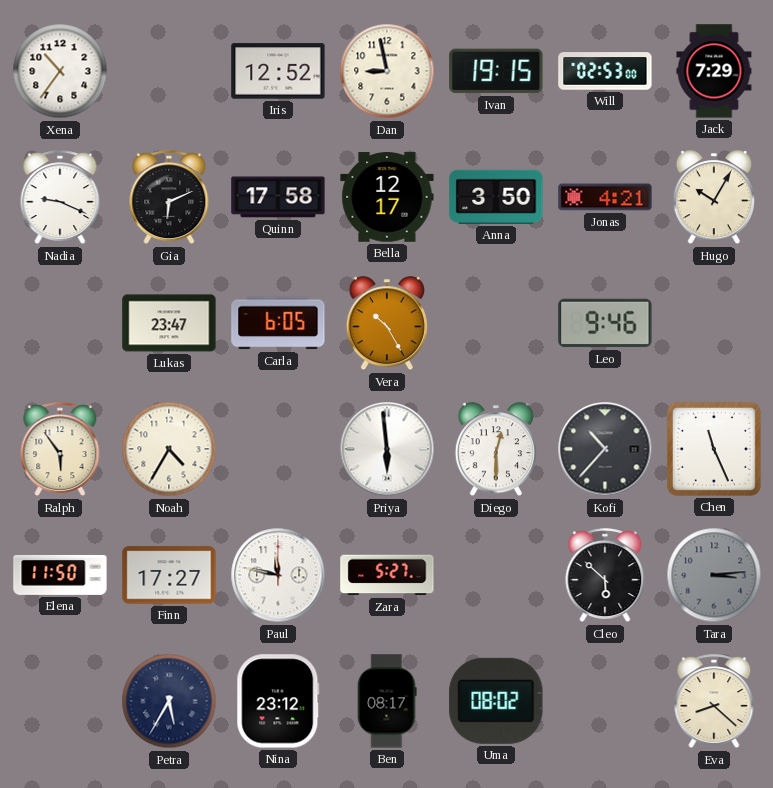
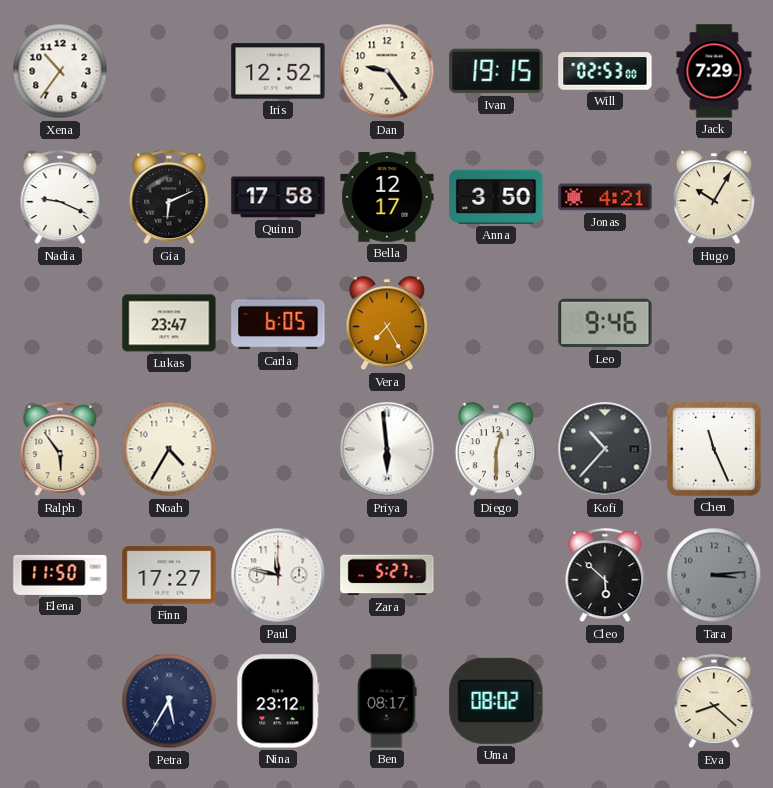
Dan: 8:58 -> 9:24 (387, 71)
Vera: 10:25 -> 7:25 (387, 324)
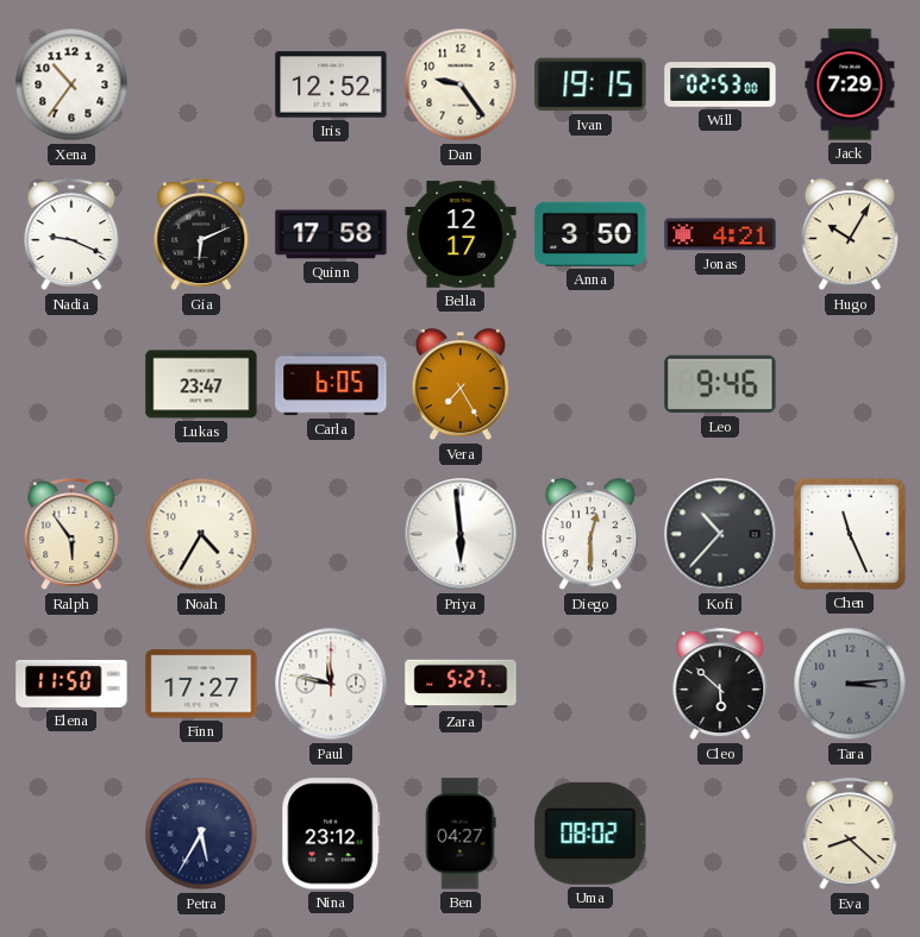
Ben: 08:17 -> 04:27 (461, 834)
